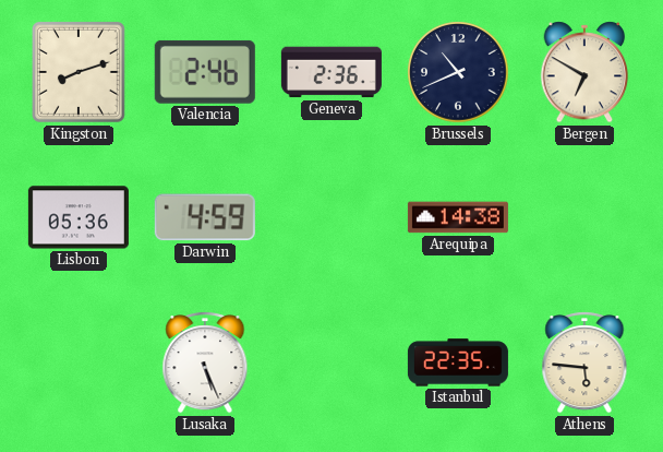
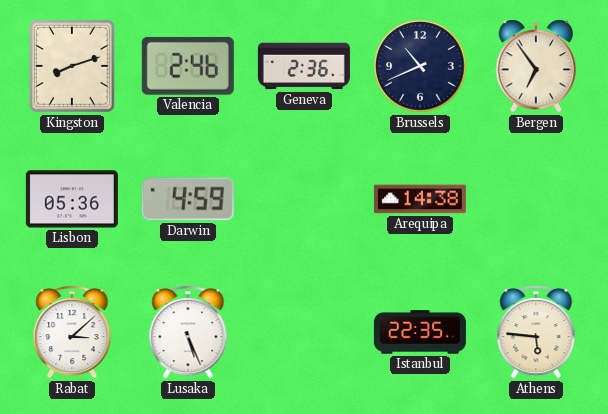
Bergen: 6:50 -> 6:54 (536, 66)
Rabat: none -> 3:08 (72, 332)
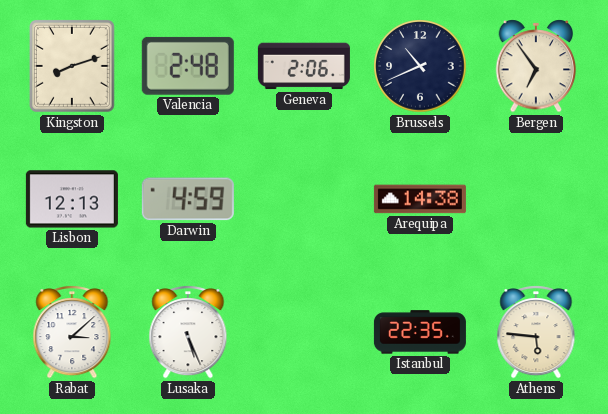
Valencia: 2:46 -> 2:48 (188, 66)
Geneva: 2:36 -> 2:06 (304, 66)
Lisbon: 05:36 -> 12:13 (72, 199)
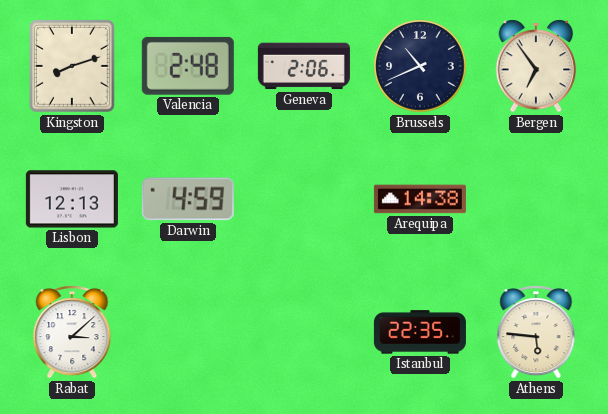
Lusaka: 5:26 -> none (188, 332)
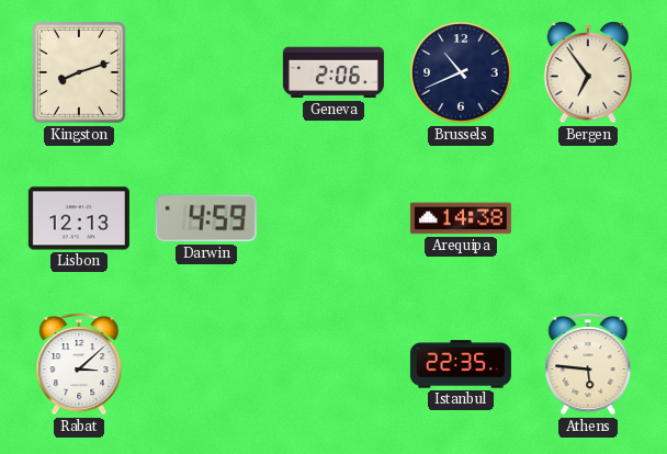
Valencia: 2:48 -> none (188, 66)
